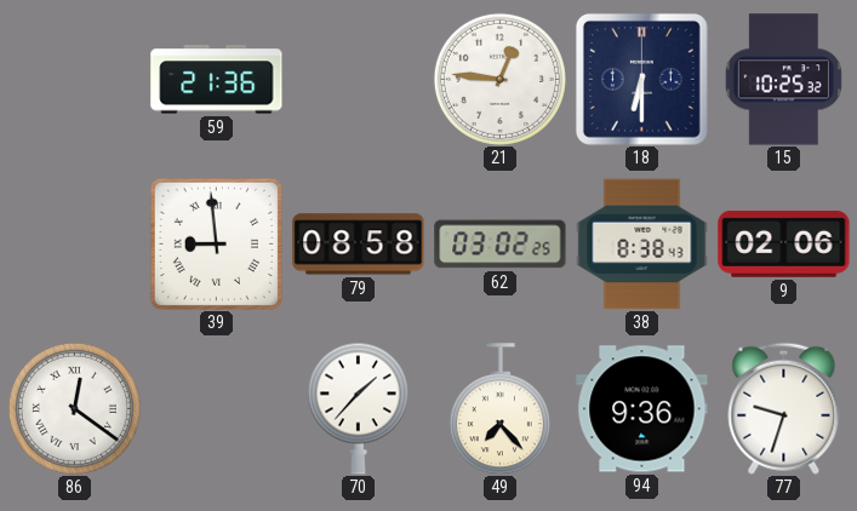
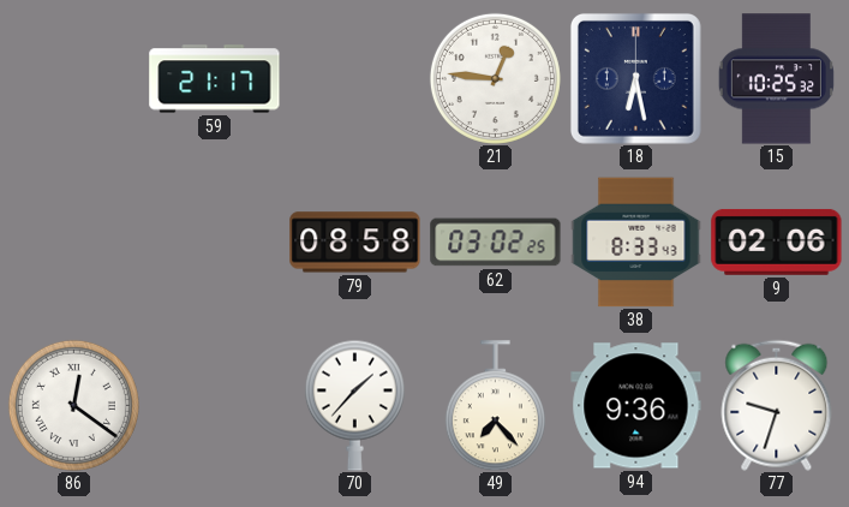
59: 21:36 -> 21:17 (215, 79)
18: 6:30 -> 6:28 (635, 78)
39: 8:59 -> none (216, 243)
38: 8:38 -> 8:33 (636, 243)
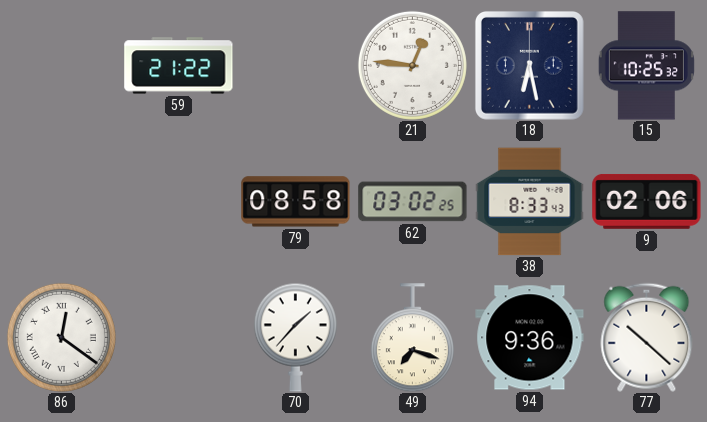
59: 21:17 -> 21:22 (179, 66)
49: 7:23 -> 7:18 (412, 338)
77: 9:33 -> 10:22 (647, 337)
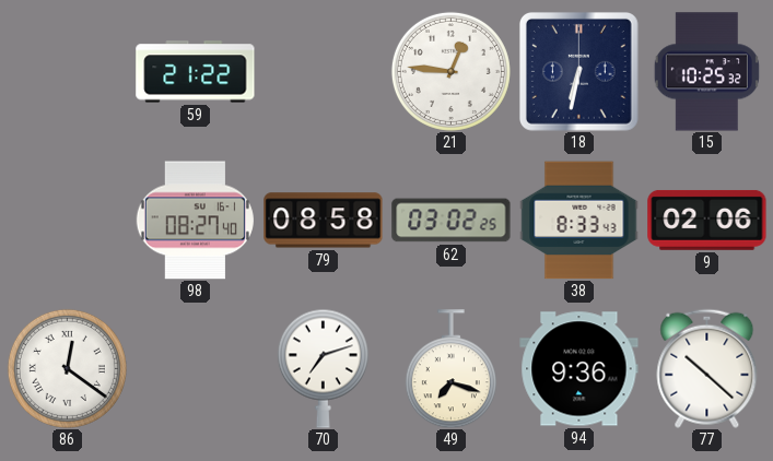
18: 6:28 -> 6:32 (578, 71)
98: none -> 08:27 (195, 221)
70: 1:37 -> 7:12 (323, 368)
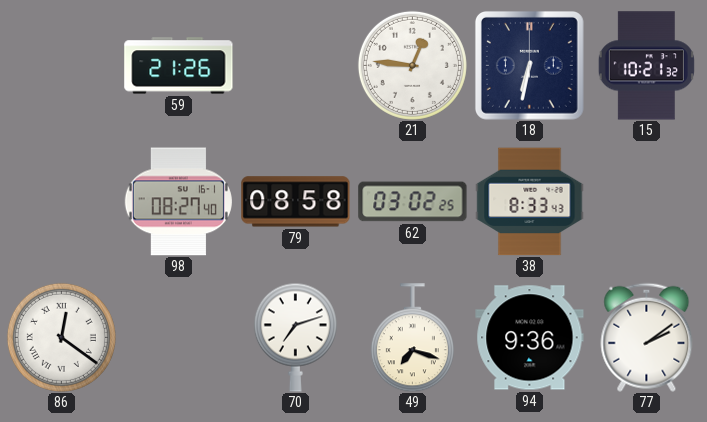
59: 21:22 -> 21:26 (179, 66)
15: 10:25 -> 10:21 (646, 66)
9: 02:06 -> none (707, 220)
77: 10:22 -> 2:09 (647, 337)
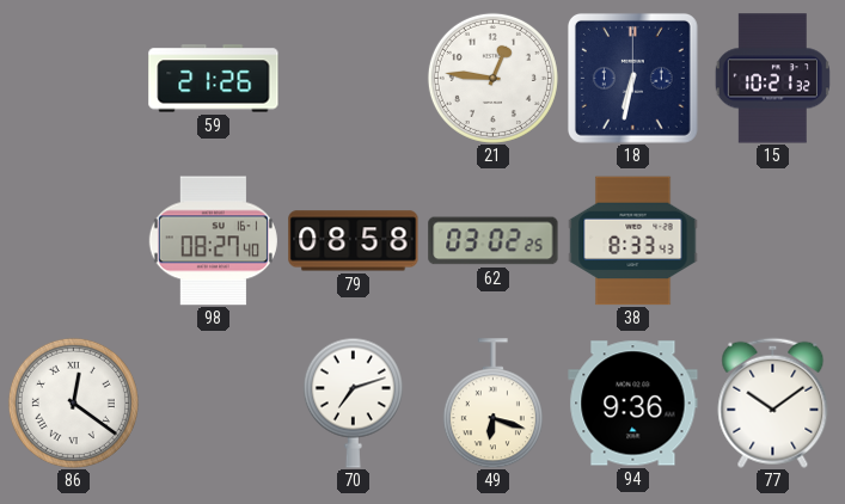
49: 7:18 -> 6:18 (492, 404)
77: 2:09 -> 10:09 (773, 402)
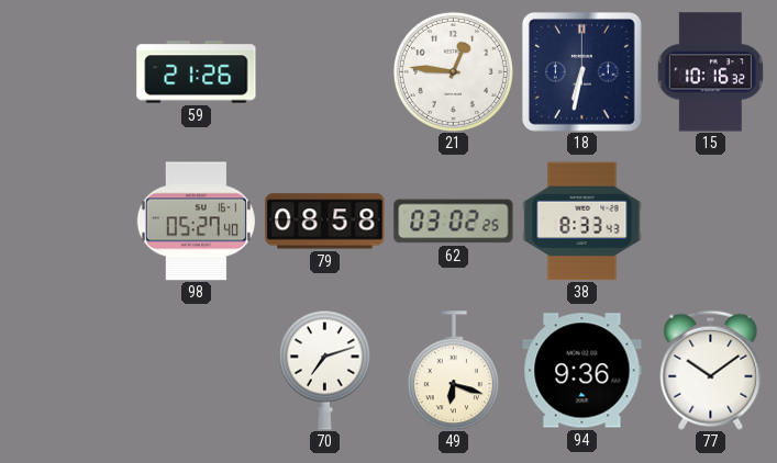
15: 10:21 -> 10:16 (710, 72)
98: 08:27 -> 05:27 (196, 222)
86: 12:21 -> none (73, 402)
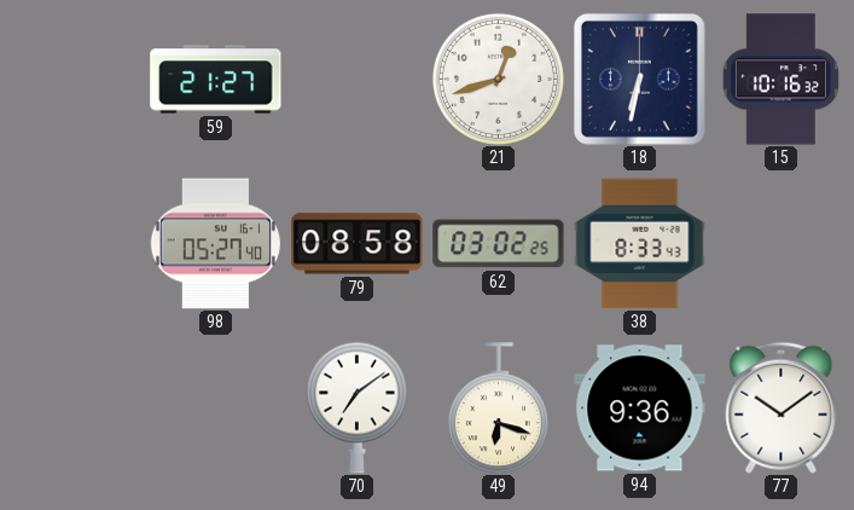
59: 21:26 -> 21:27 (216, 80)
21: 12:46 -> 12:42 (498, 79)
70: 7:12 -> 7:09 (356, 407)
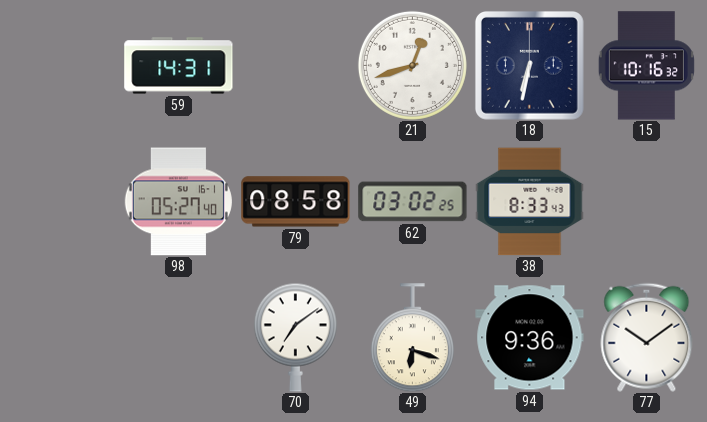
59: 21:27 -> 14:31 (179, 66)
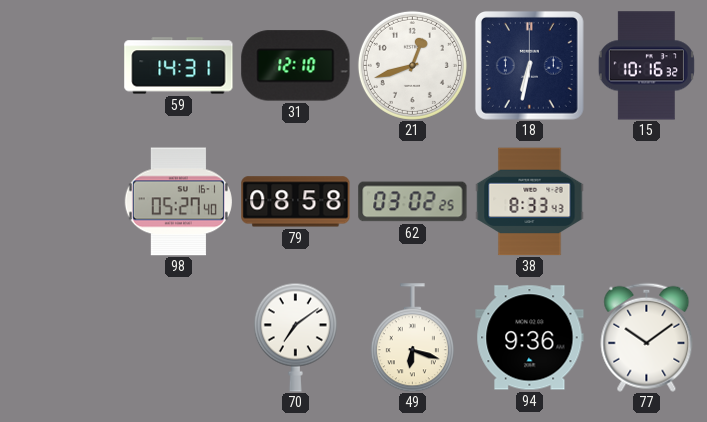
31: none -> 12:10 (296, 66)
